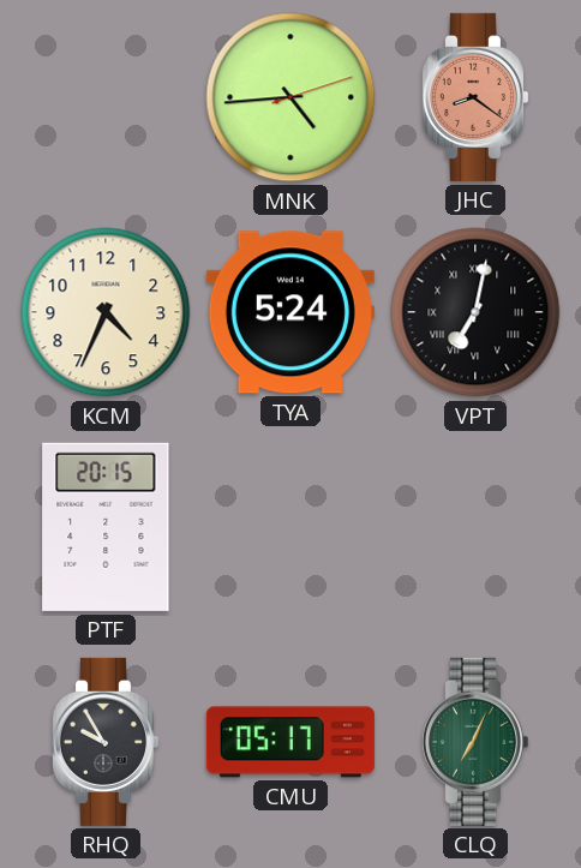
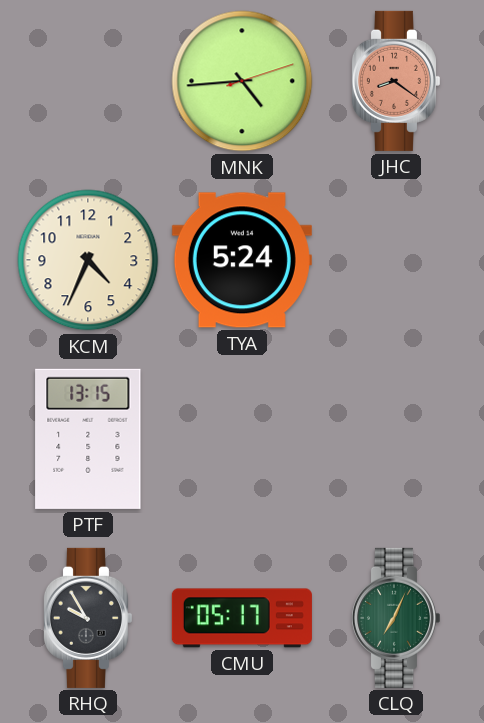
VPT: 7:02 -> none (475, 312)
PTF: 20:15 -> 13:15 (88, 439)
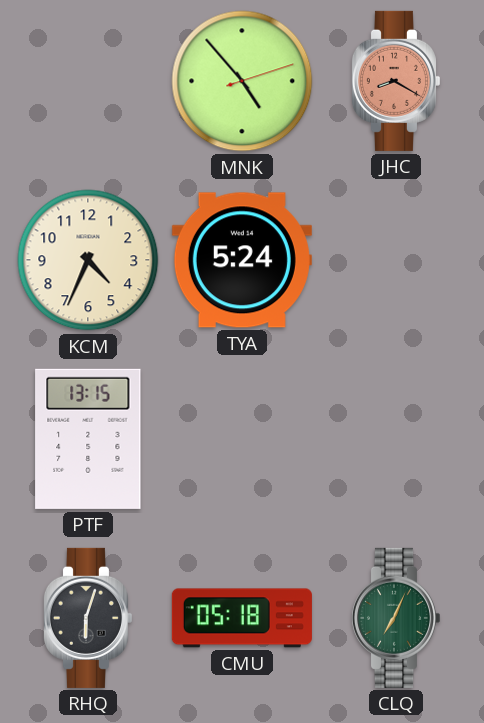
MNK: 4:44 -> 4:53 (242, 81)
JHC: 8:21 -> 8:20 (395, 81)
RHQ: 9:55 -> 6:03 (87, 618)
CMU: 05:17 -> 05:18 (242, 618)
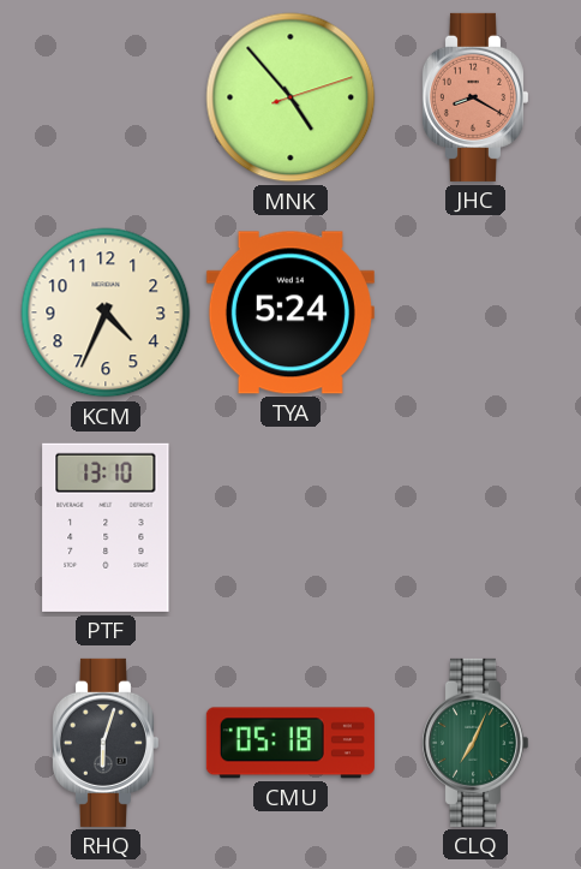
PTF: 13:15 -> 13:10 (106, 528)
